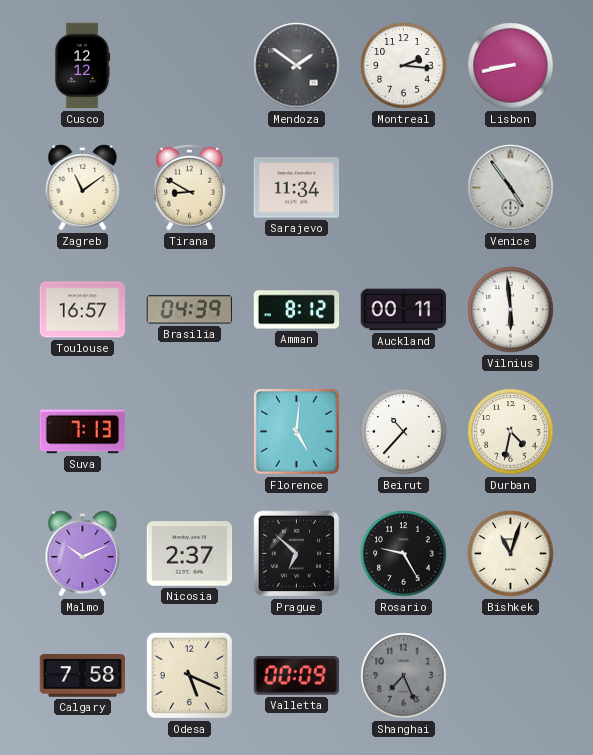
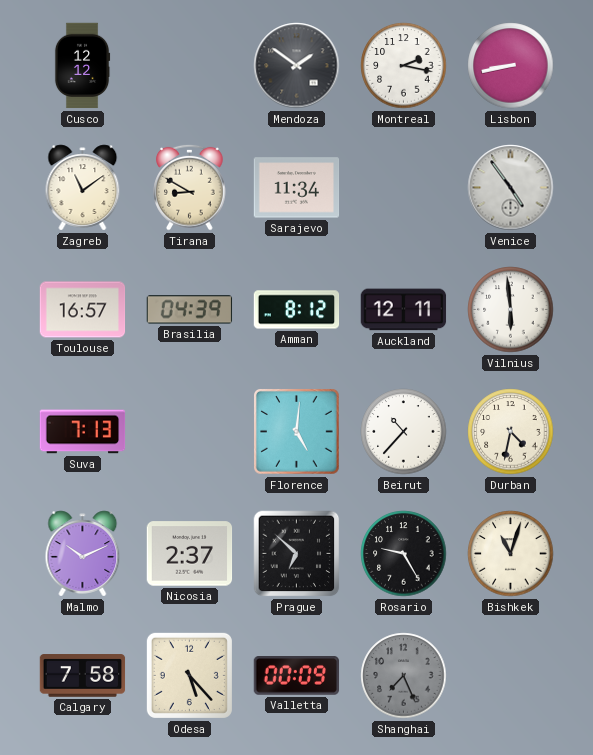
Montreal: 2:16 -> 2:17 (404, 66)
Auckland: 00:11 -> 12:11 (404, 310)
Odesa: 5:19 -> 5:23 (189, 675)
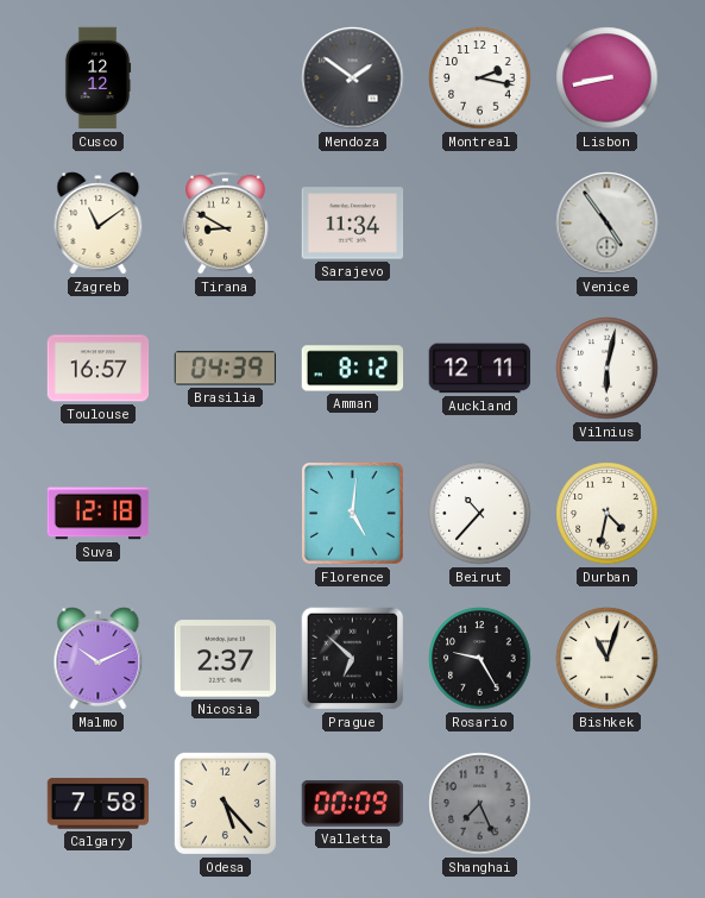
Vilnius: 5:59 -> 6:02 (608, 369)
Suva: 7:13 -> 12:18 (99, 514)
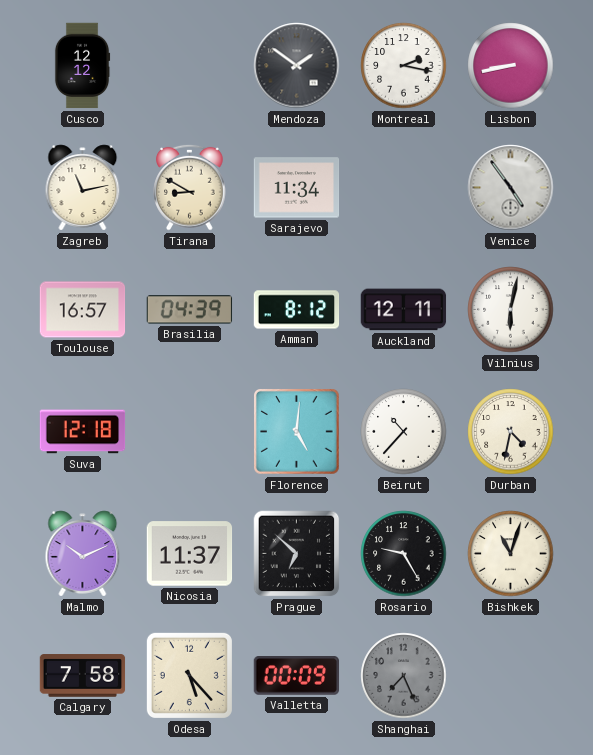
Zagreb: 11:09 -> 11:13 (83, 188)
Nicosia: 2:37 -> 11:37 (190, 554)
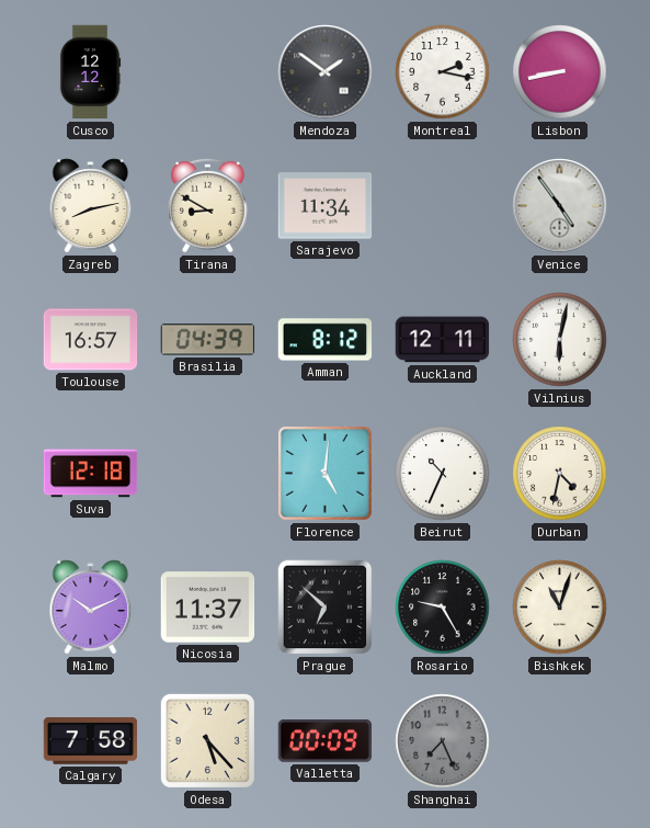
Zagreb: 11:13 -> 8:13 (91, 206)
Beirut: 10:37 -> 10:34 (443, 474)
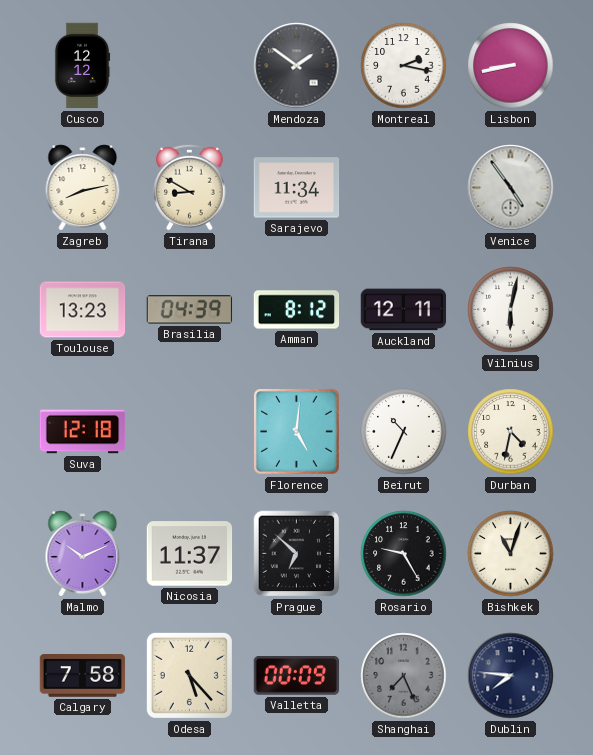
Toulouse: 16:57 -> 13:23 (83, 310)
Dublin: none -> 7:46 (511, 676)
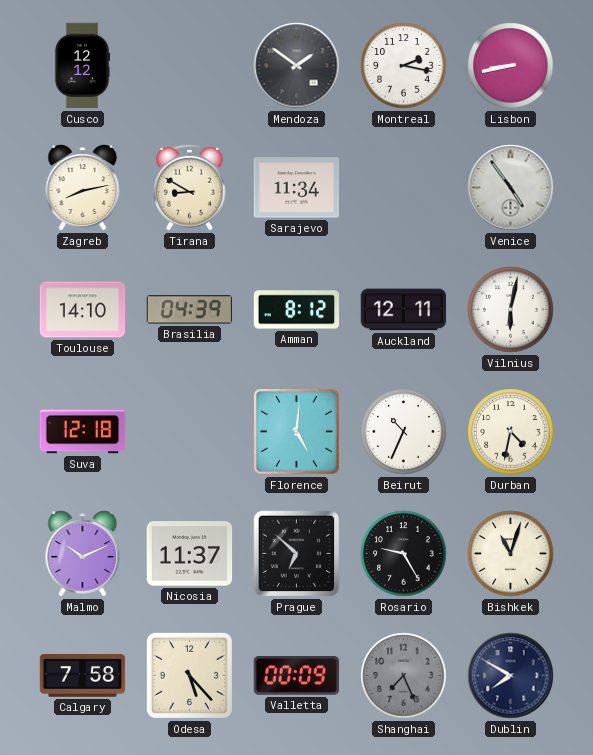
Toulouse: 13:23 -> 14:10 (83, 310)
Dublin: 7:46 -> 7:50 (511, 676)
